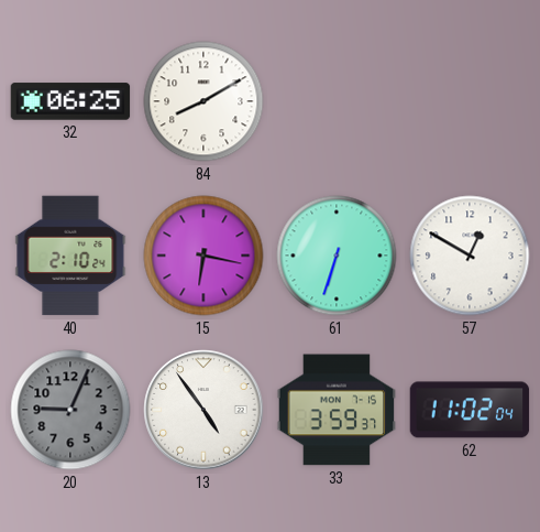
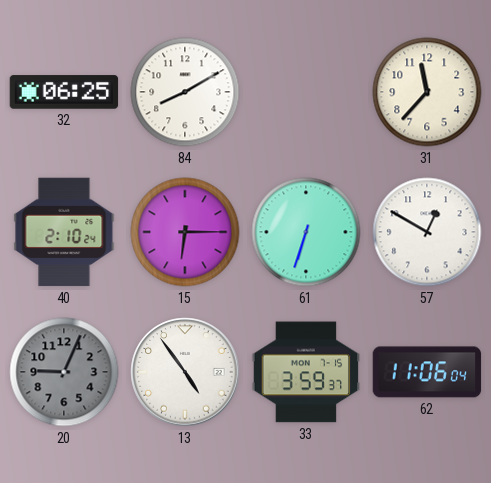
31: none -> 11:37 (427, 92)
15: 6:17 -> 6:15 (185, 232)
62: 11:02 -> 11:06 (427, 372)
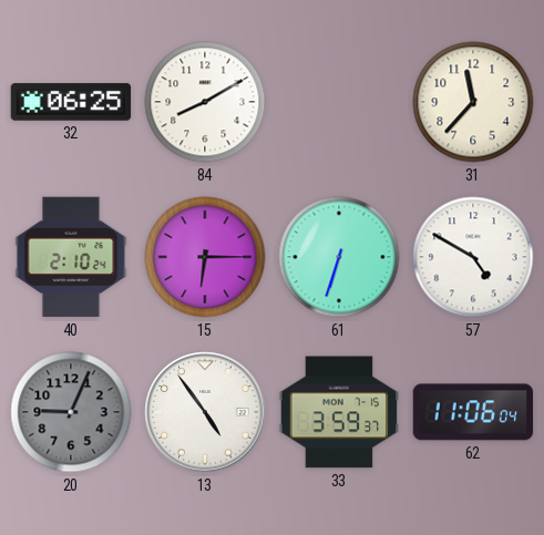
57: 12:50 -> 4:50 (473, 257)
